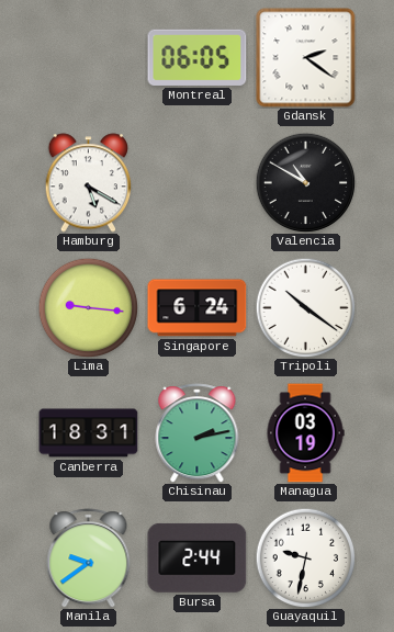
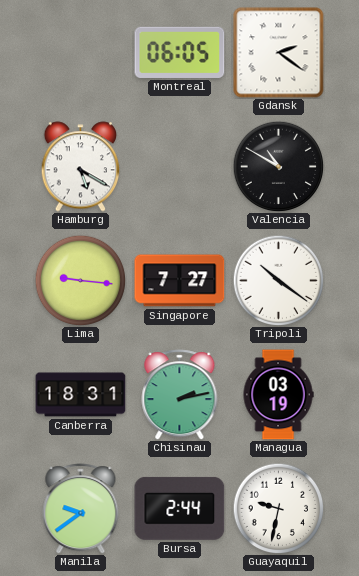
Singapore: 6:24 -> 7:27 (180, 281)
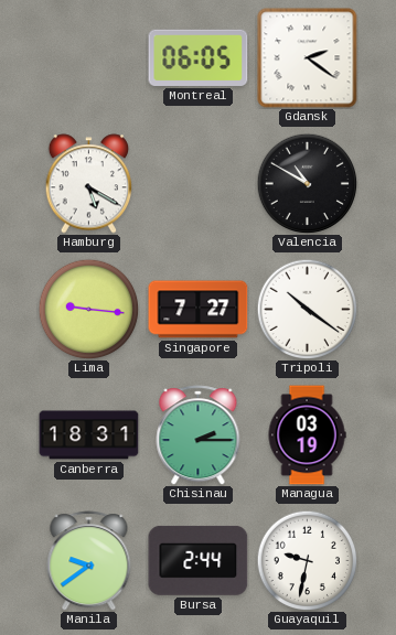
Chisinau: 2:13 -> 2:15 (199, 435)
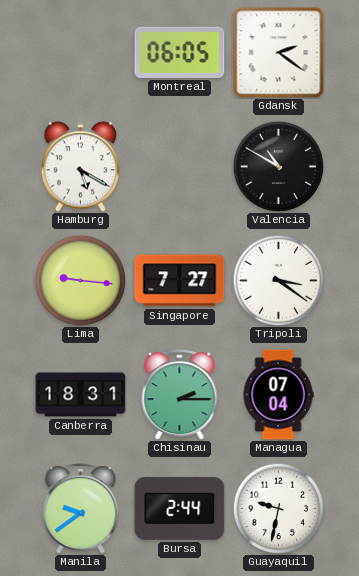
Tripoli: 10:21 -> 3:21 (278, 280)
Managua: 03:19 -> 07:04 (278, 395)
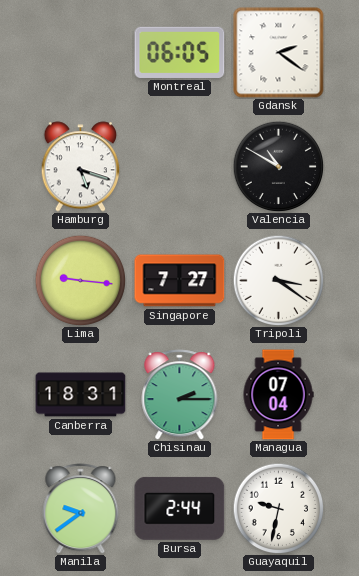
Hamburg: 5:20 -> 5:18 (81, 167)
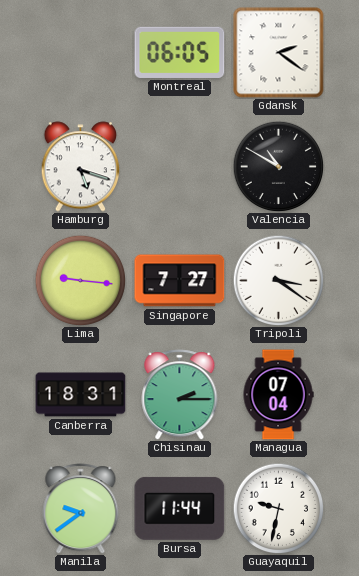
Bursa: 2:44 -> 11:44 (180, 508)
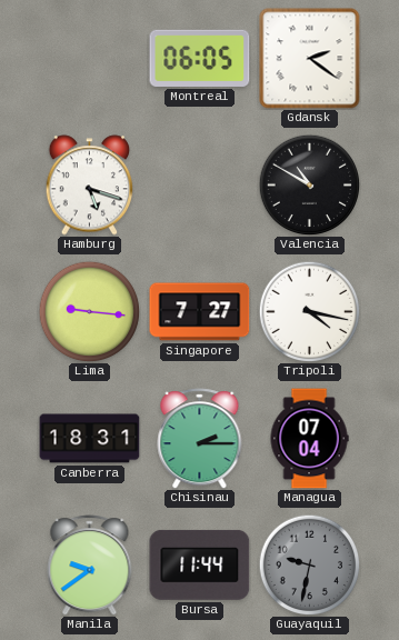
Tripoli: 3:21 -> 4:17 (309, 311)
Guayaquil dial: white -> grey (309, 564)
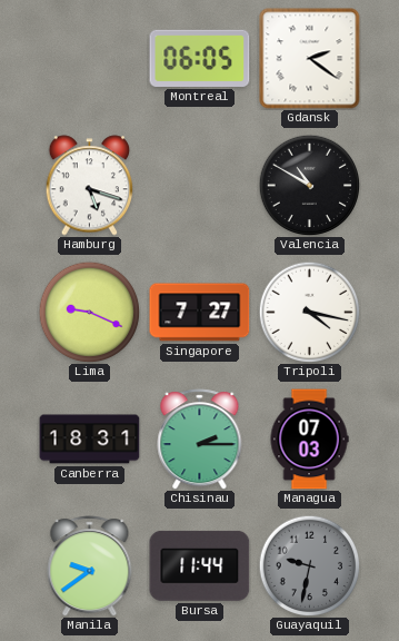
Lima: 9:16 -> 9:19 (89, 312)
Managua: 07:04 -> 07:03 (309, 440)
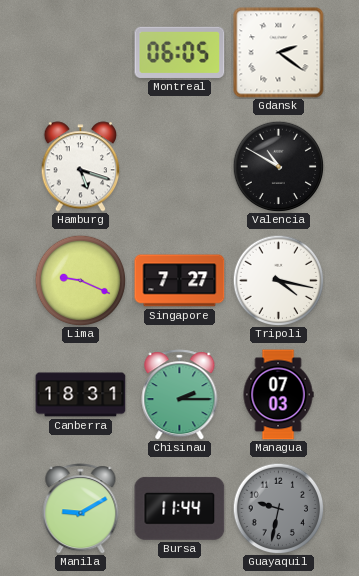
Manila: 9:39 -> 9:10 (81, 509)
